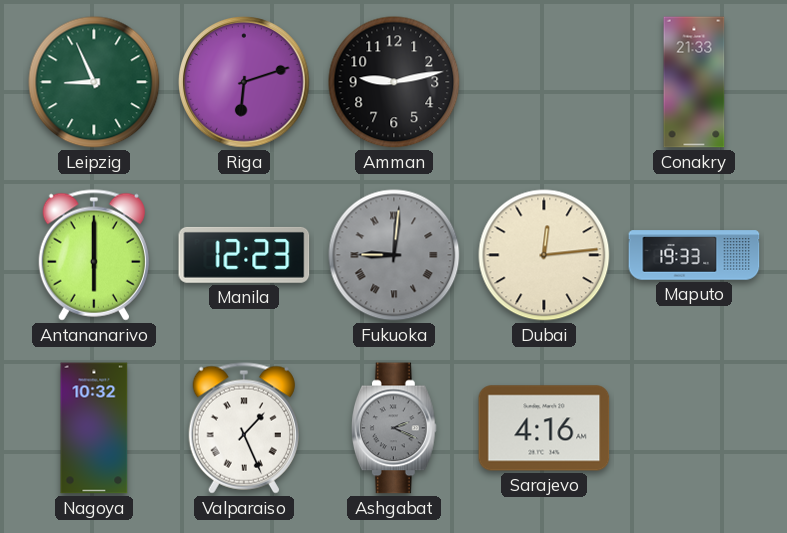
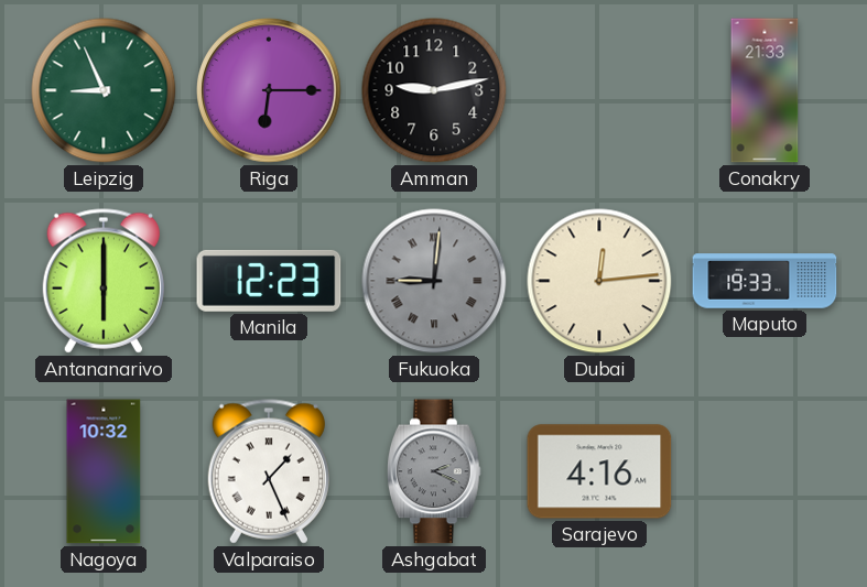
Riga: 6:12 -> 6:15 (270, 91)
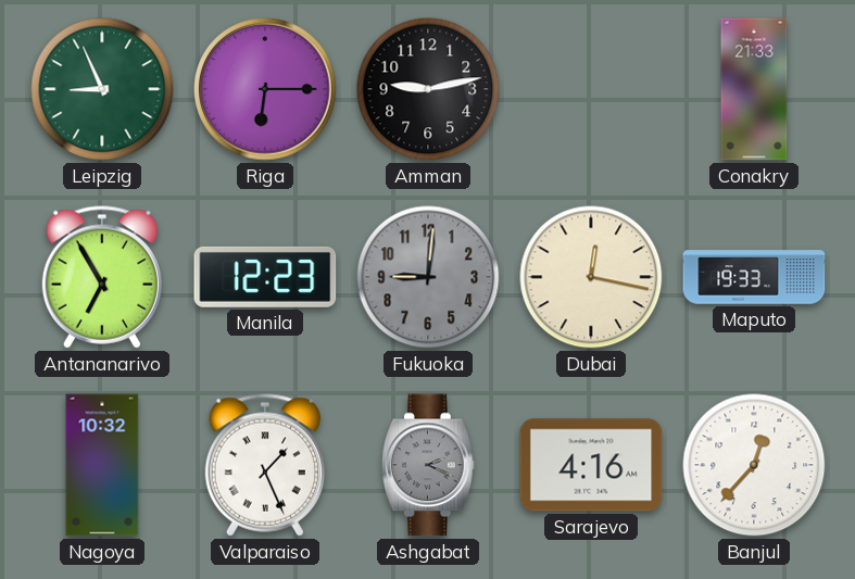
Antananarivo: 6:00 -> 6:55 (102, 277)
Fukuoka numerals: Roman -> Arabic (428, 277)
Dubai: 12:14 -> 12:17 (591, 277)
Banjul: none -> 12:37 (754, 465)
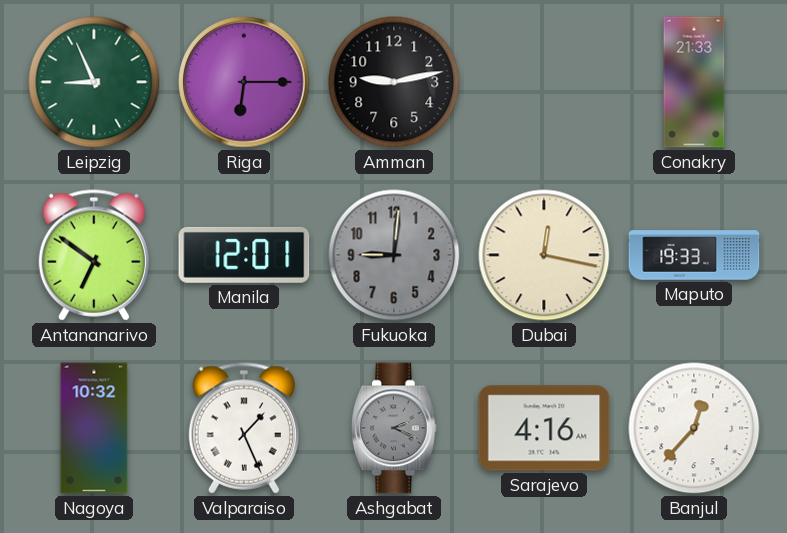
Antananarivo: 6:55 -> 6:51 (94, 255)
Manila: 12:23 -> 12:01 (244, 255)
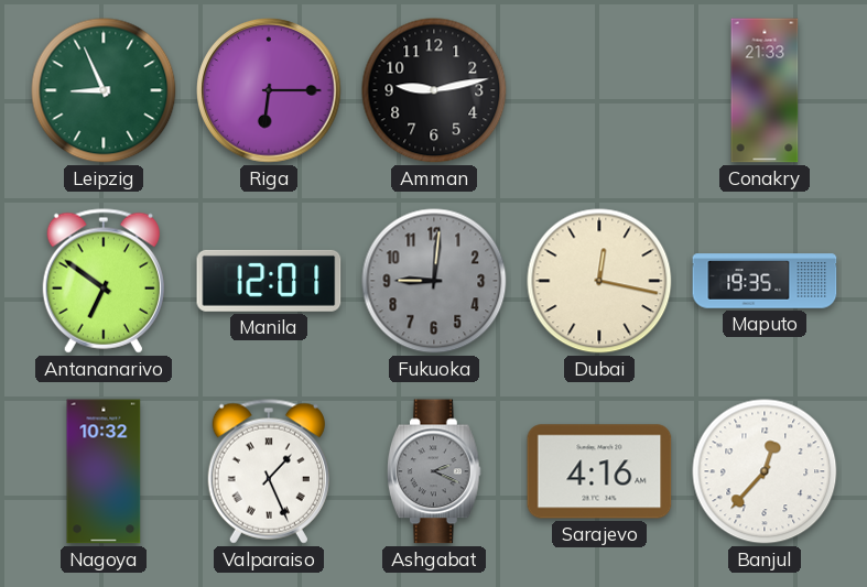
Maputo: 19:33 -> 19:35 (765, 281)
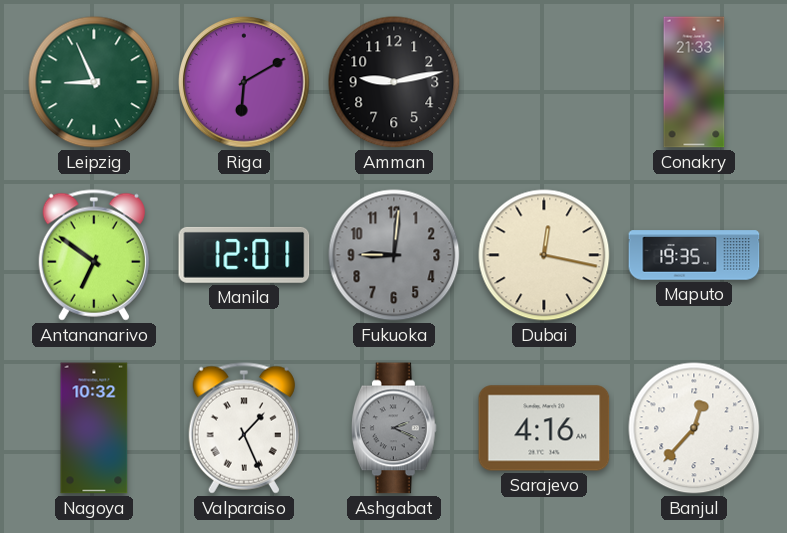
Riga: 6:15 -> 6:10 (245, 83)
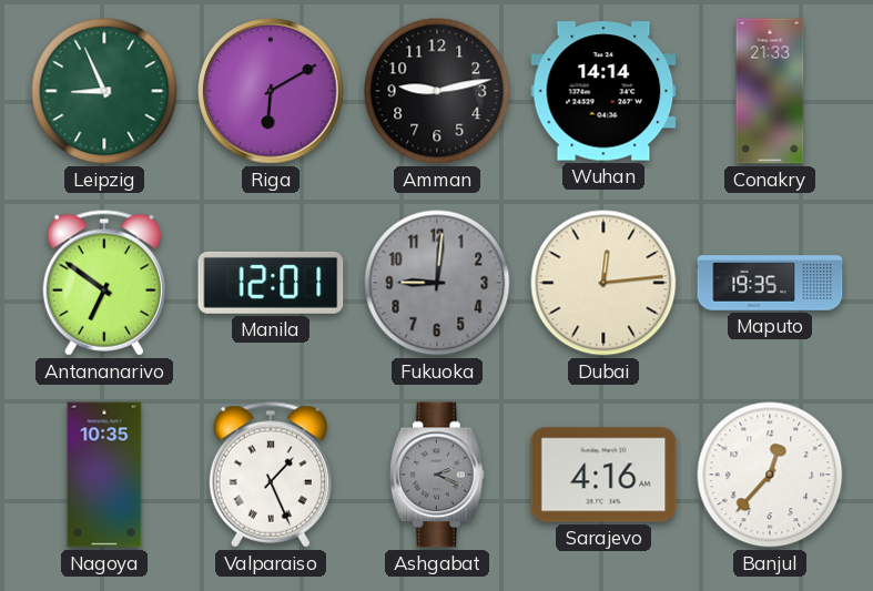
Wuhan: none -> 14:14 (603, 91)
Dubai: 12:17 -> 12:14 (603, 283)
Nagoya: 10:32 -> 10:35 (104, 475)
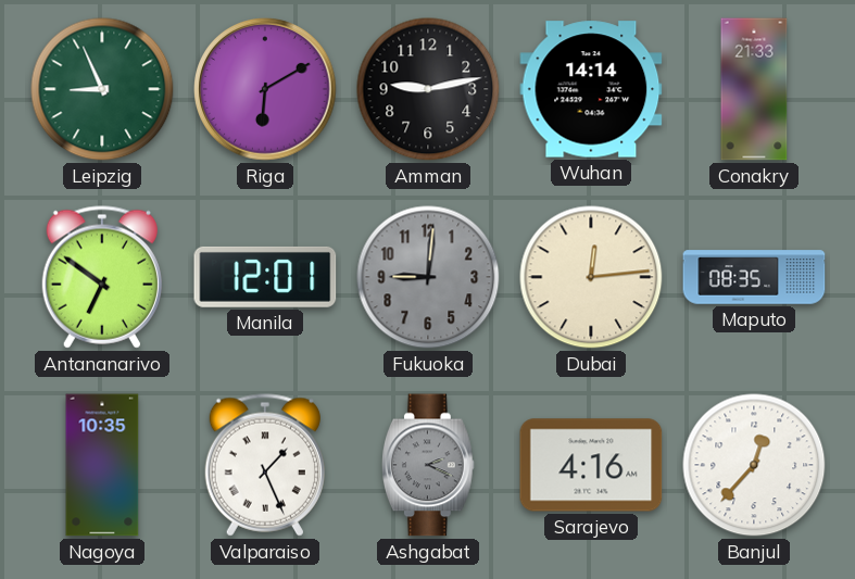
Maputo: 19:35 -> 08:35 (754, 277)
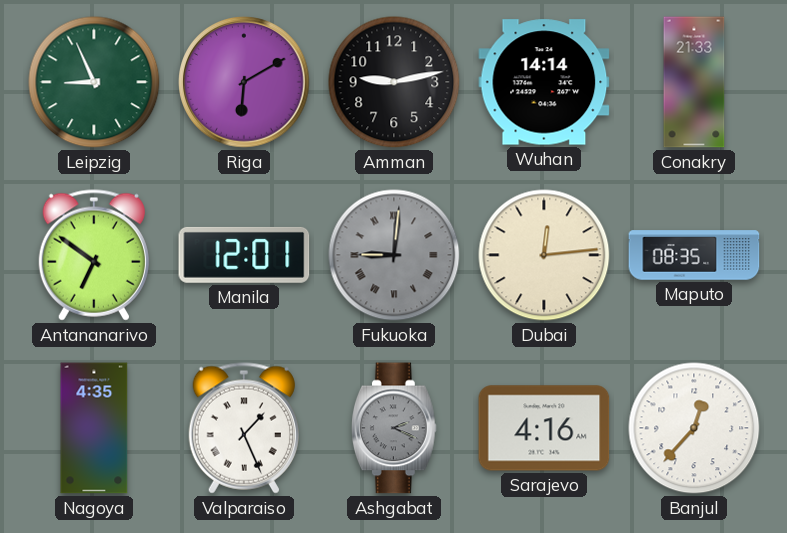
Fukuoka numerals: Arabic -> Roman (394, 255)
Nagoya: 10:35 -> 4:35 (94, 428)
